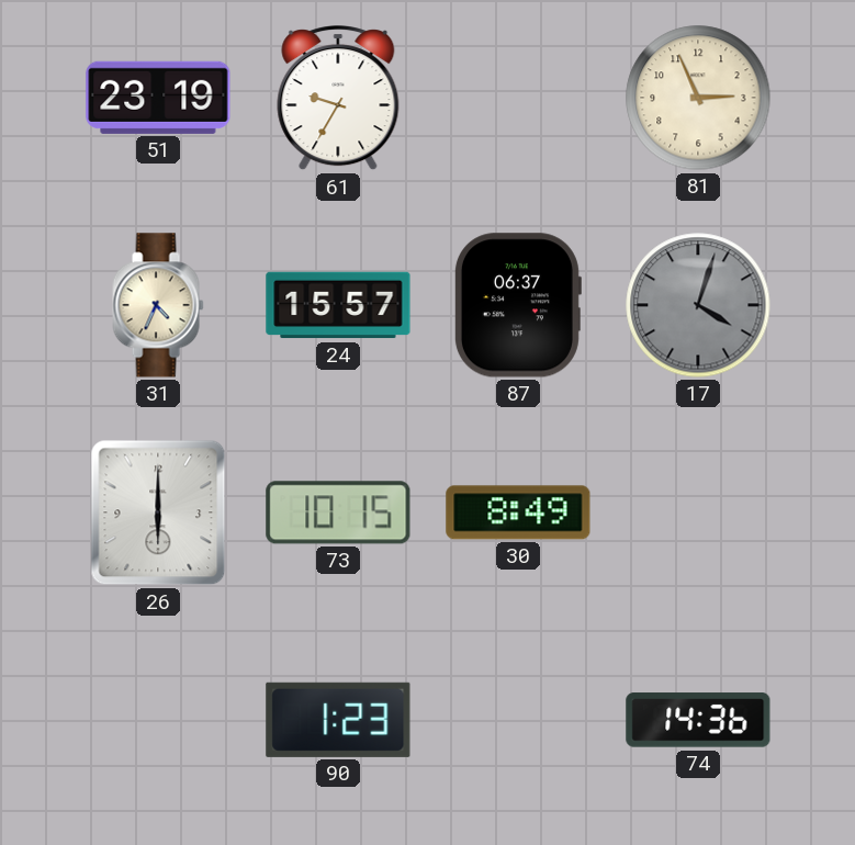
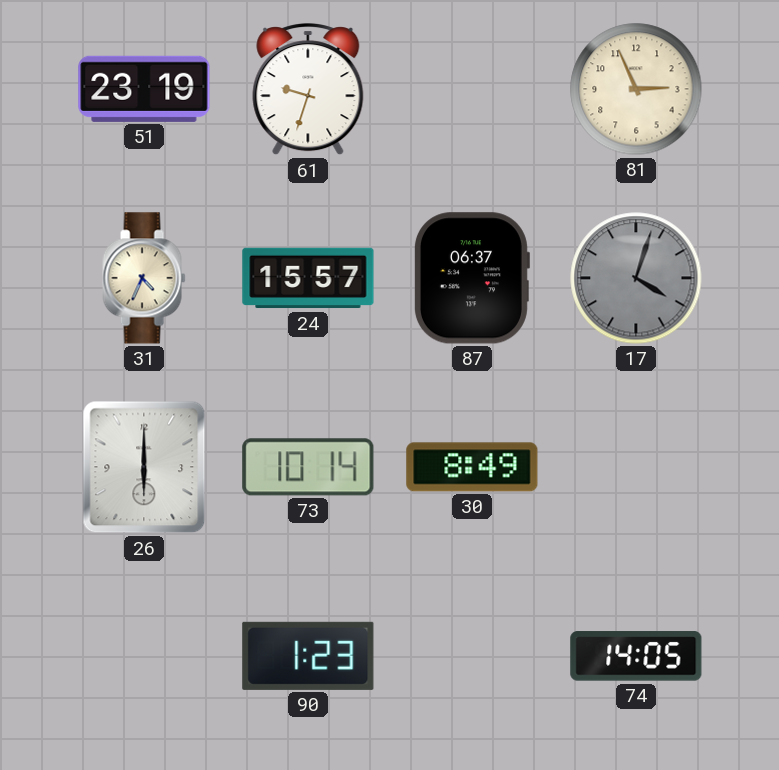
61: 9:35 -> 9:33 (308, 90)
73: 10:15 -> 10:14 (308, 467)
74: 14:36 -> 14:05 (636, 656)
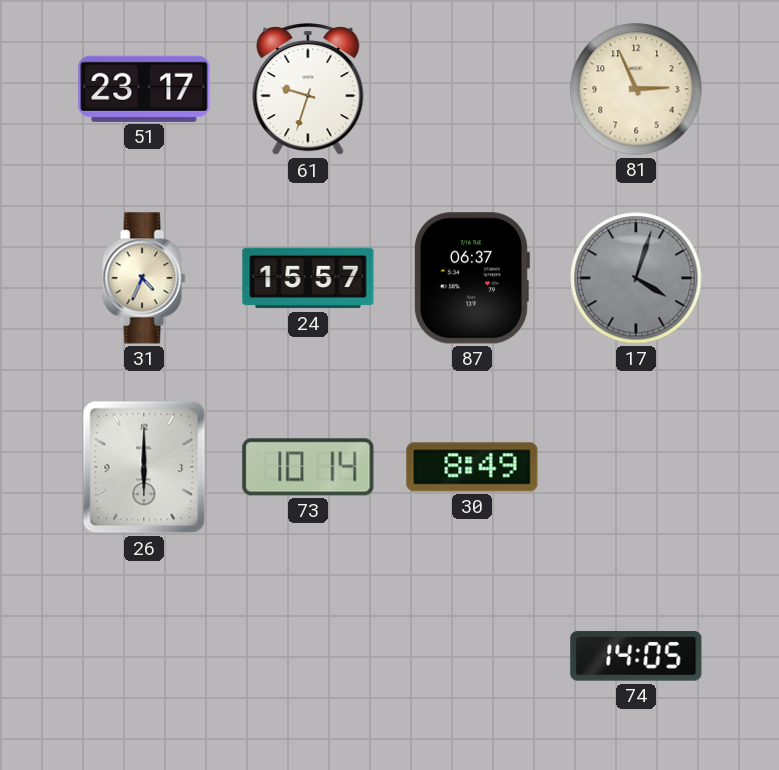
51: 23:19 -> 23:17 (144, 89)
90: 1:23 -> none (308, 656)
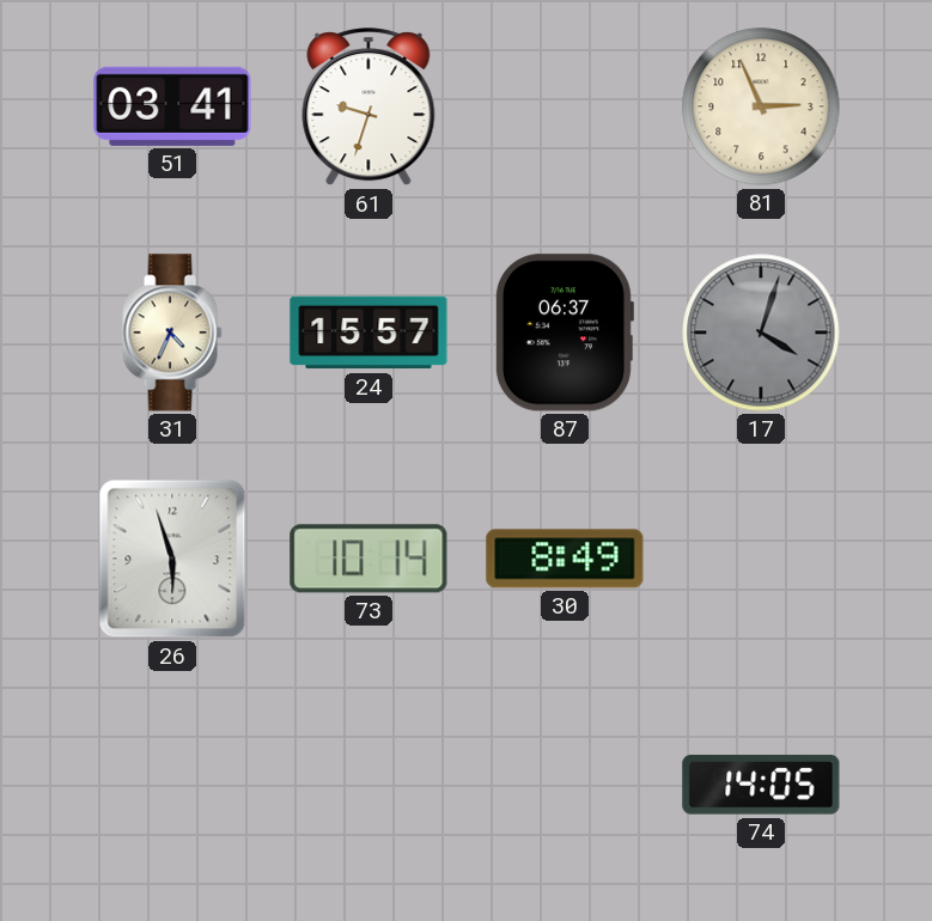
51: 23:17 -> 03:41 (172, 106)
26: 6:00 -> 5:57 (172, 559)
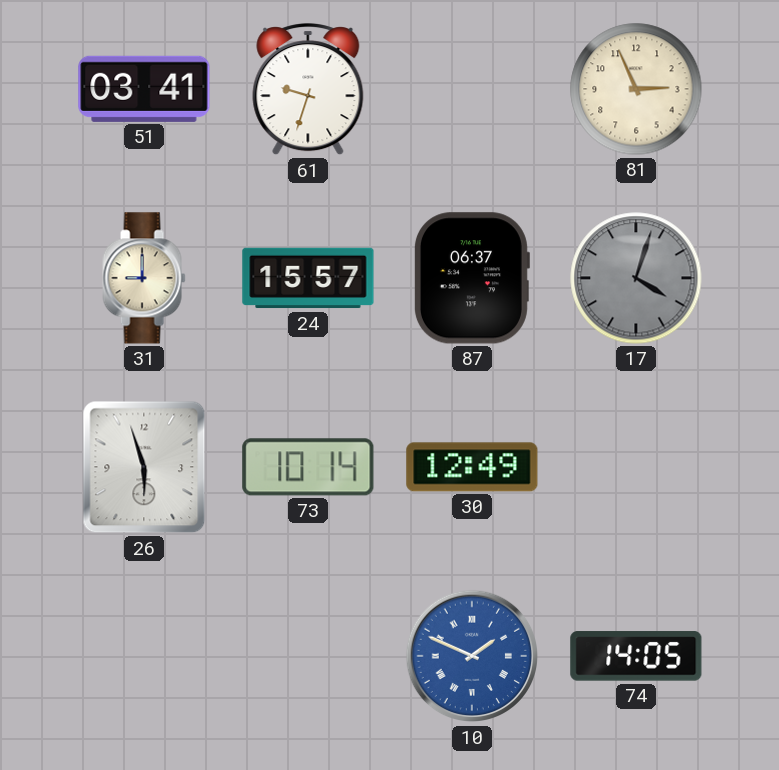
31: 4:34 -> 9:00 (144, 278)
30: 8:49 -> 12:49 (472, 467)
10: none -> 1:49 (472, 656)
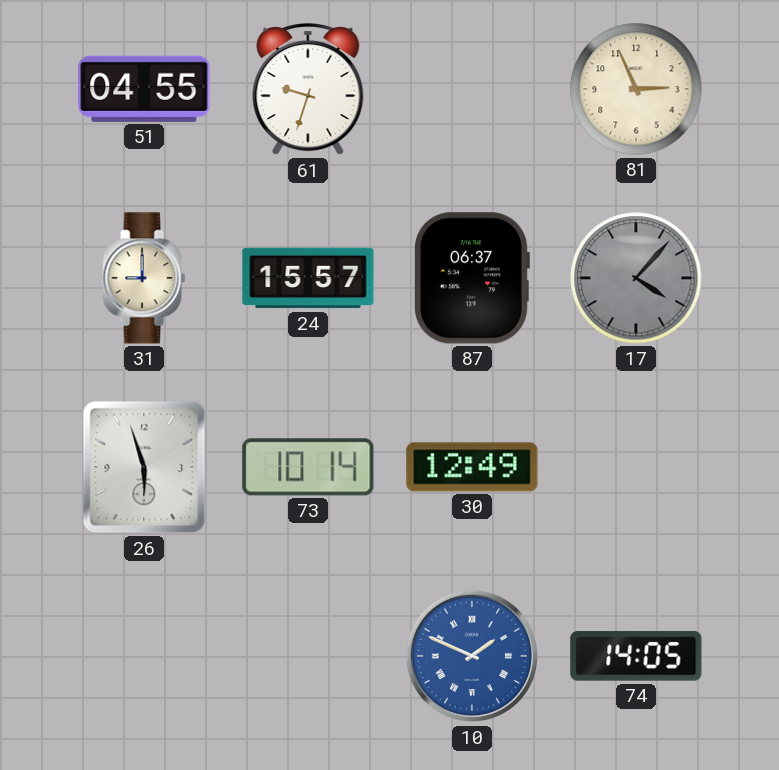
51: 03:41 -> 04:55 (144, 89)
17: 4:03 -> 4:07 (636, 278)
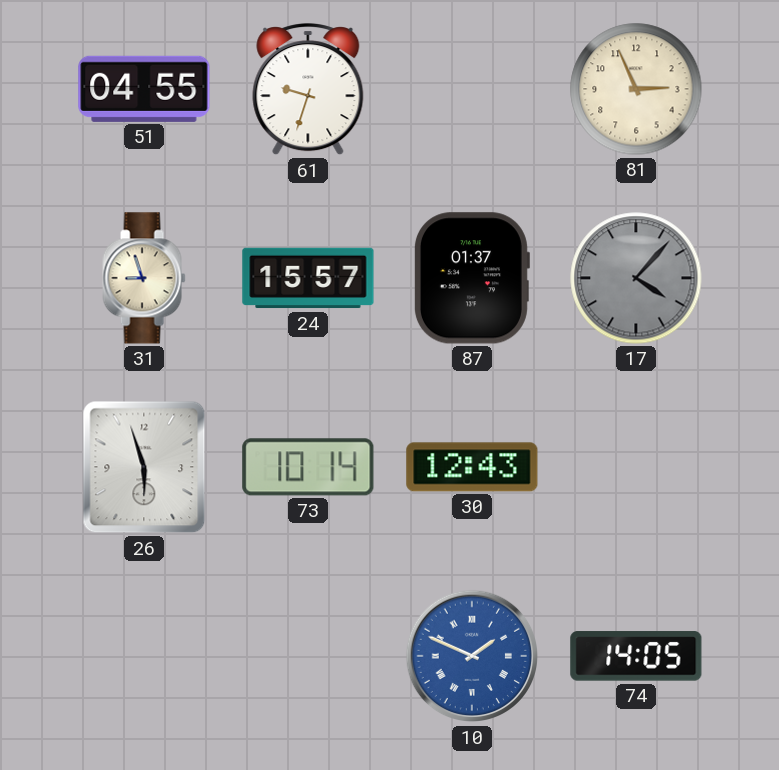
31: 9:00 -> 8:57 (144, 278)
87: 06:37 -> 01:37 (471, 278)
30: 12:49 -> 12:43 (472, 467)
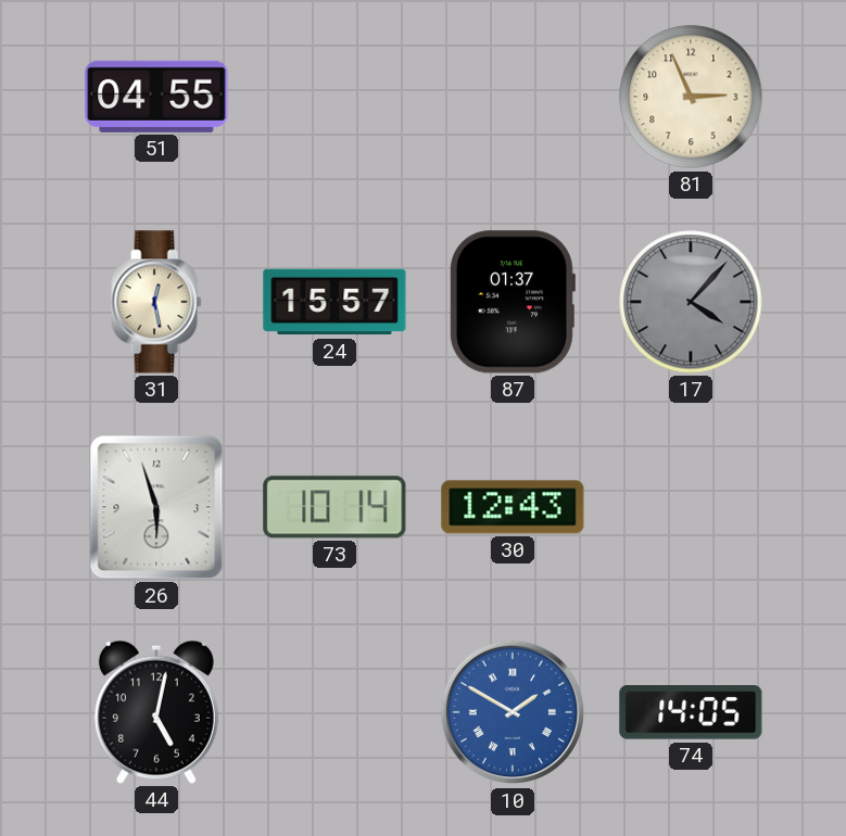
61: 9:33 -> none (308, 90)
31: 8:57 -> 12:28 (156, 302)
44: none -> 5:02 (156, 712)
10: 1:49 -> 1:50 (513, 712)
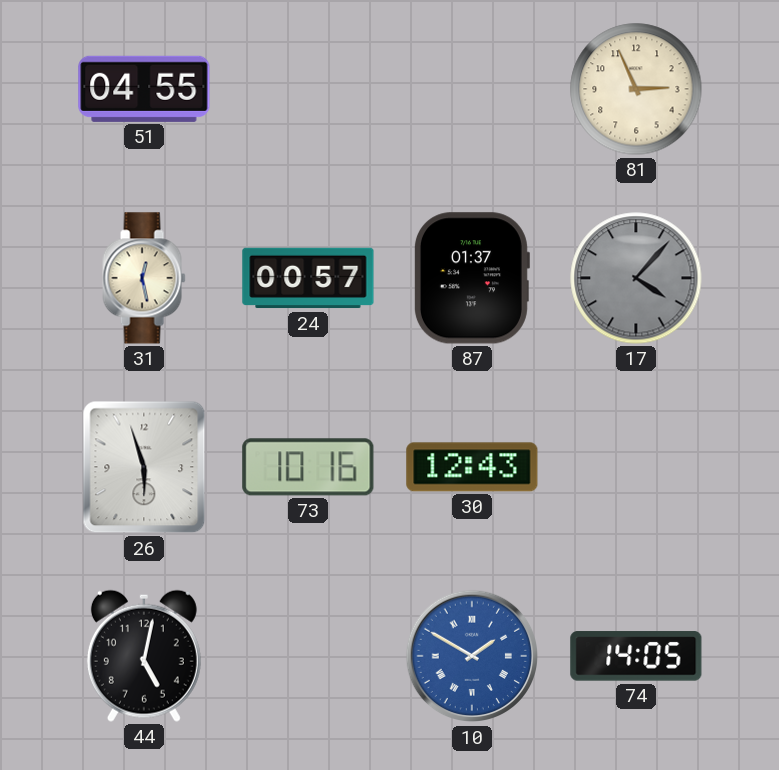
24: 15:57 -> 00:57 (308, 278)
73: 10:14 -> 10:16 (308, 467)
